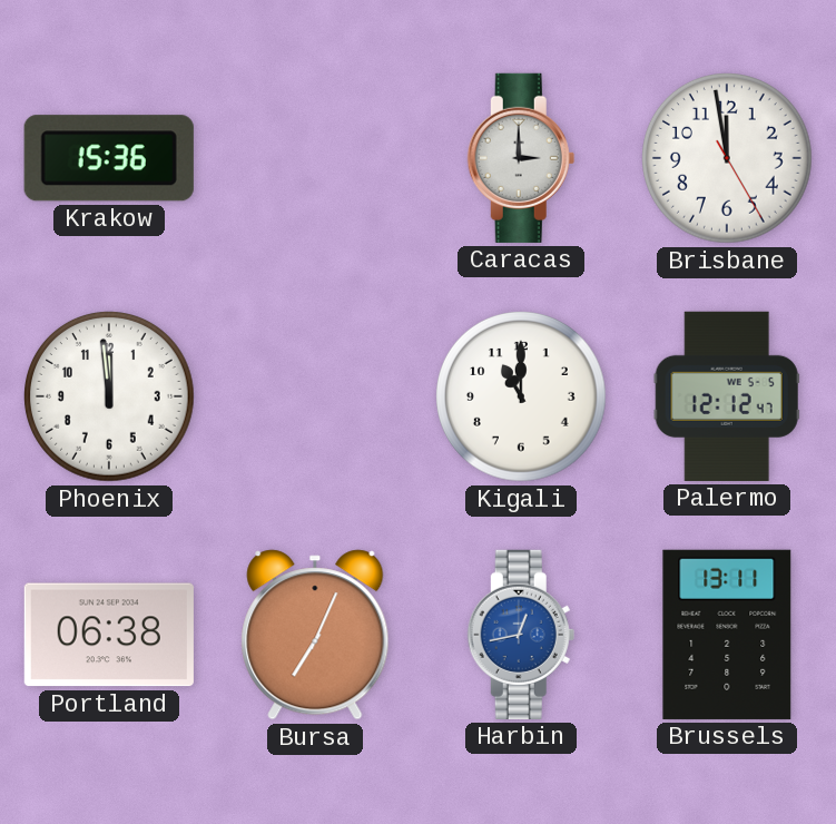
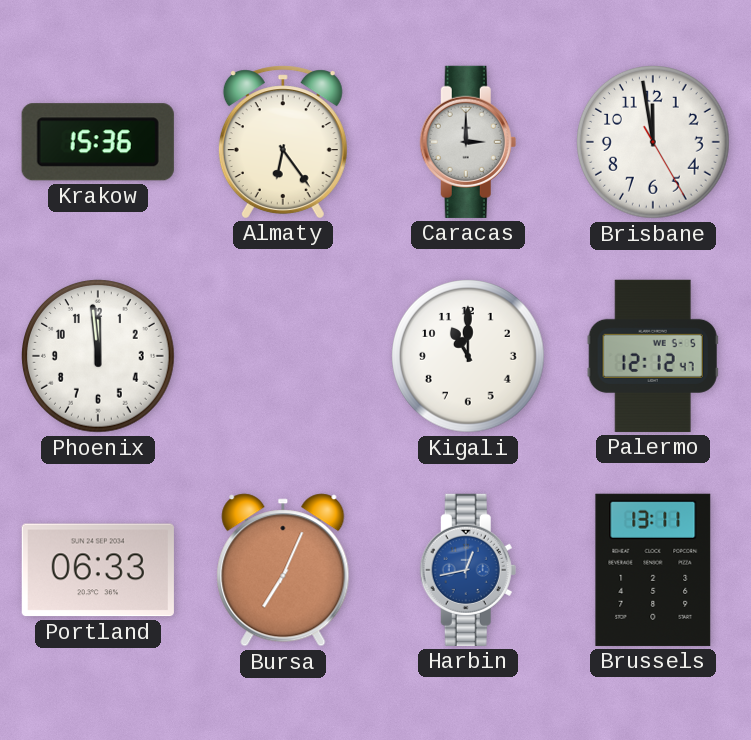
Almaty: none -> 6:24 (283, 142)
Portland: 06:38 -> 06:33 (98, 570)
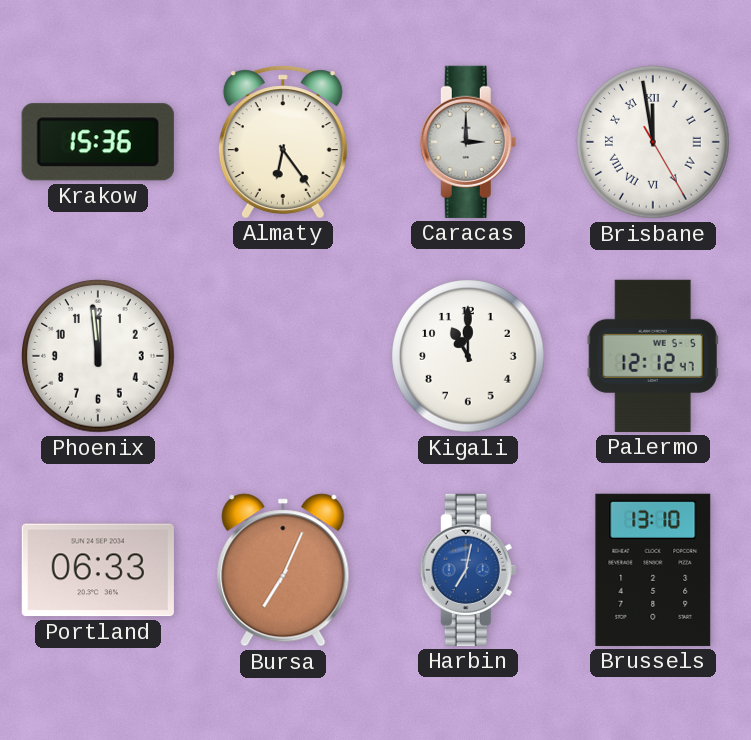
Brisbane numerals: Arabic -> Roman (654, 143)
Harbin: 12:43 -> 7:02 (468, 570)
Brussels: 13:11 -> 13:10 (653, 570)
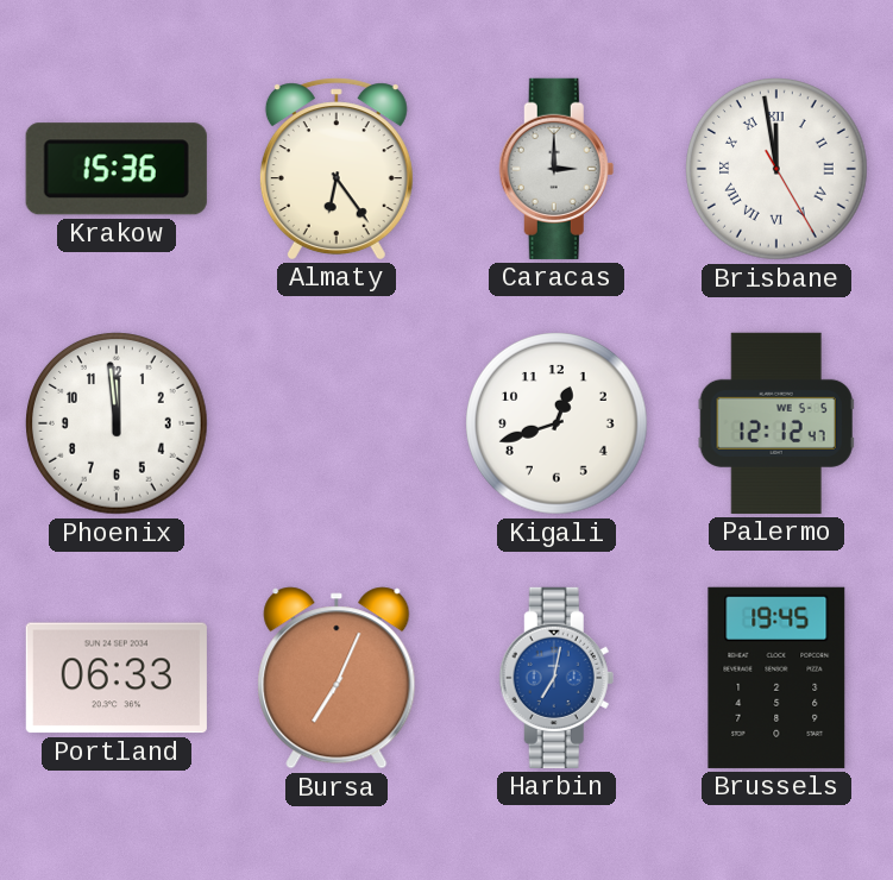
Kigali: 11:00 -> 12:42 (558, 425)
Brussels: 13:10 -> 19:45 (776, 678)
